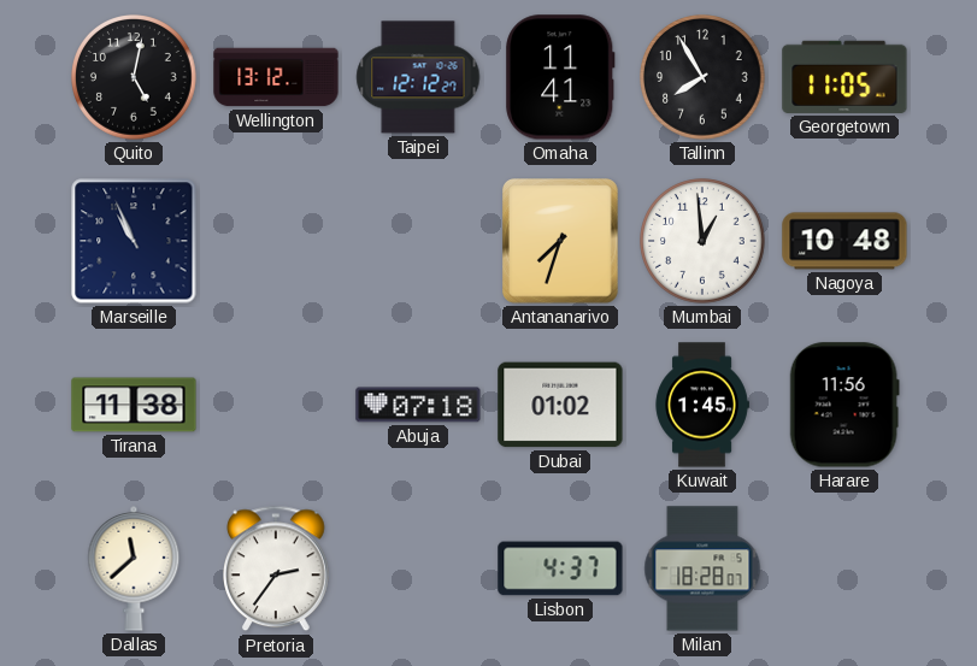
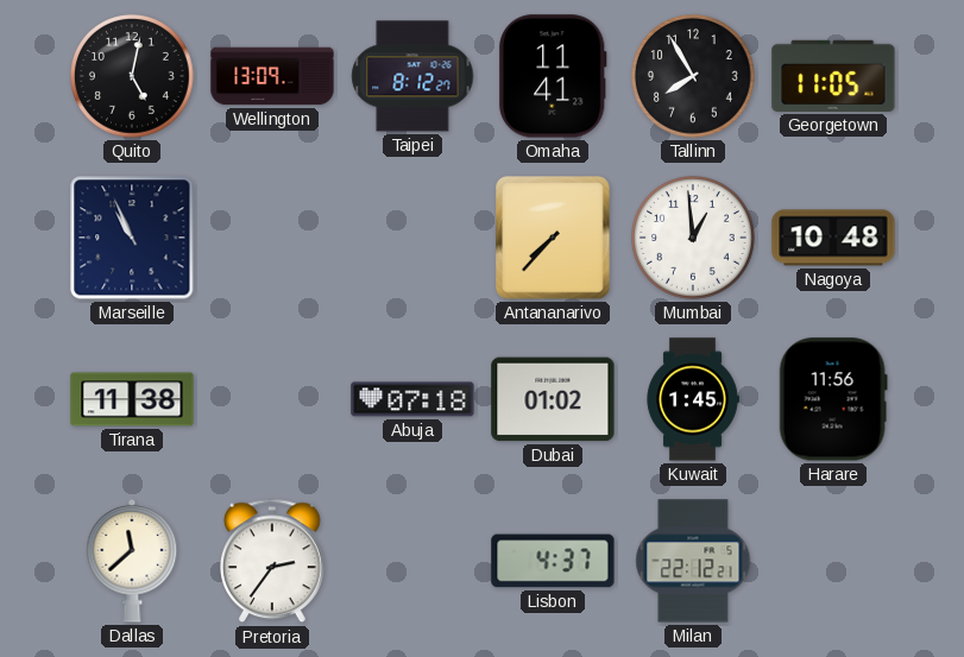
Wellington: 13:12 -> 13:09 (272, 76)
Taipei: 12:12 -> 8:12 (412, 76)
Antananarivo: 7:33 -> 7:37 (554, 238)
Milan: 18:28 -> 22:12 (693, 561)
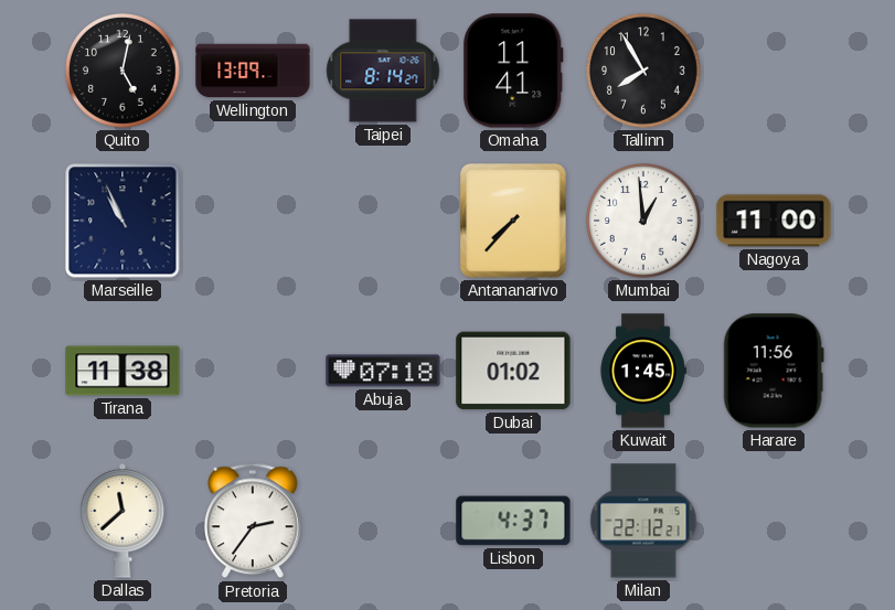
Taipei: 8:12 -> 8:14 (383, 71)
Georgetown: 11:05 -> none (833, 76)
Nagoya: 10:48 -> 11:00 (774, 221)
